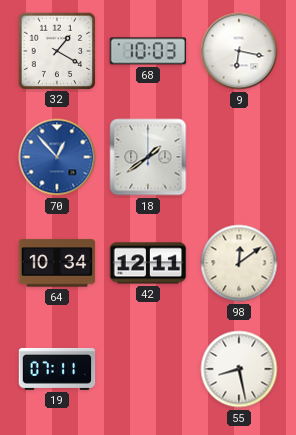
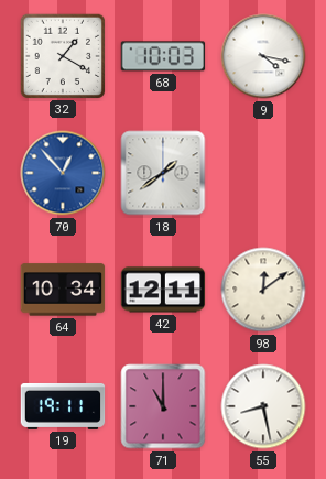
9: 6:17 -> 4:17 (263, 56)
19: 07:11 -> 19:11 (63, 406)
71: none -> 11:00 (163, 406)
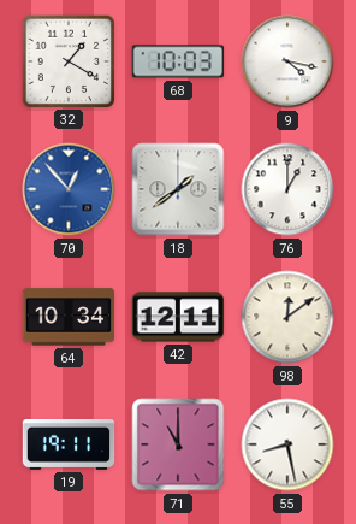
76: none -> 1:00 (287, 189)
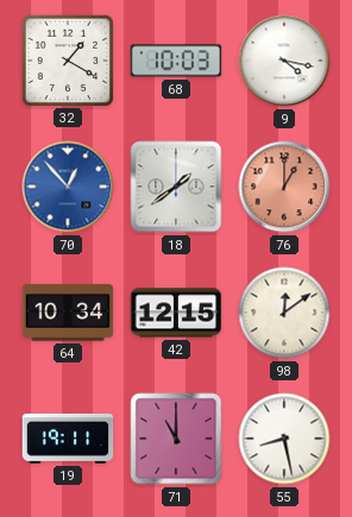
76 dial: white -> salmon (284, 187)
42: 12:11 -> 12:15 (176, 313)
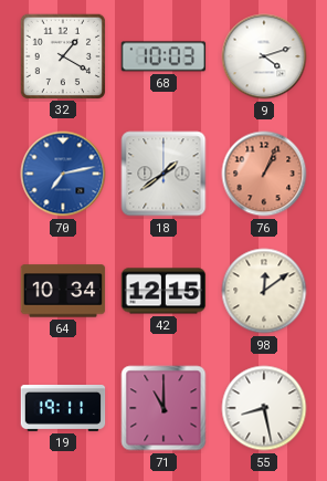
9: 4:17 -> 4:12 (264, 56)
70: 12:53 -> 7:13 (63, 174)
76: 1:00 -> 1:04 (264, 174)
